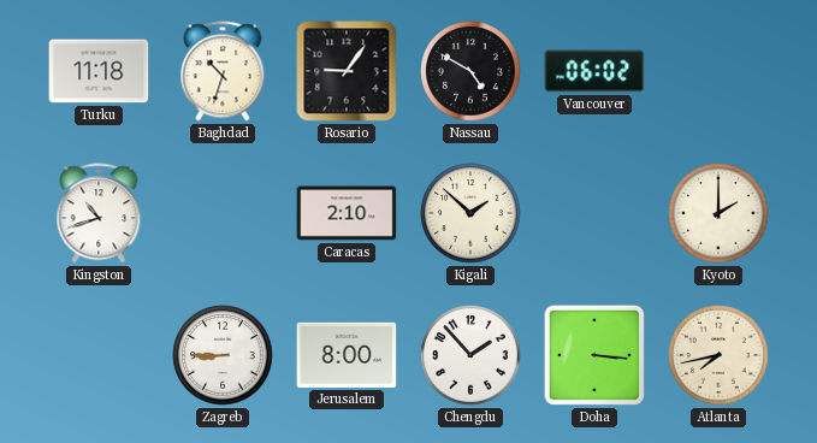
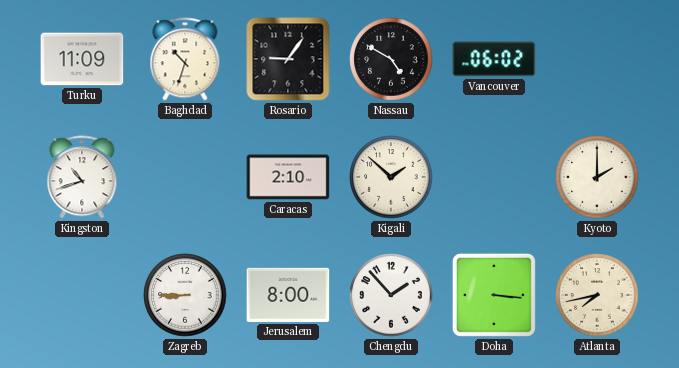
Turku: 11:18 -> 11:09 (82, 59)
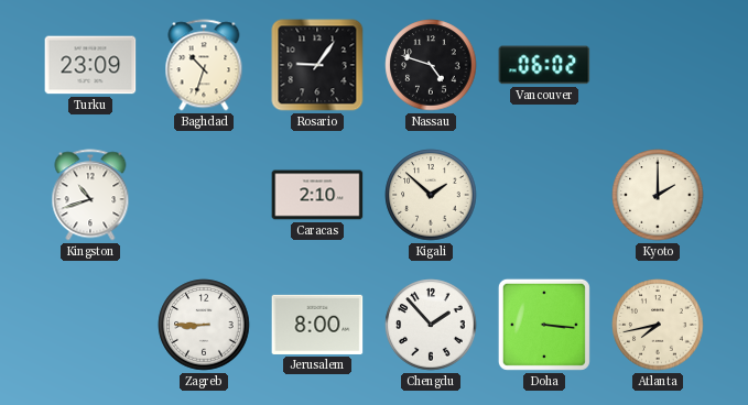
Turku: 11:09 -> 23:09 (90, 65)
Nassau: 4:50 -> 4:48 (431, 65)
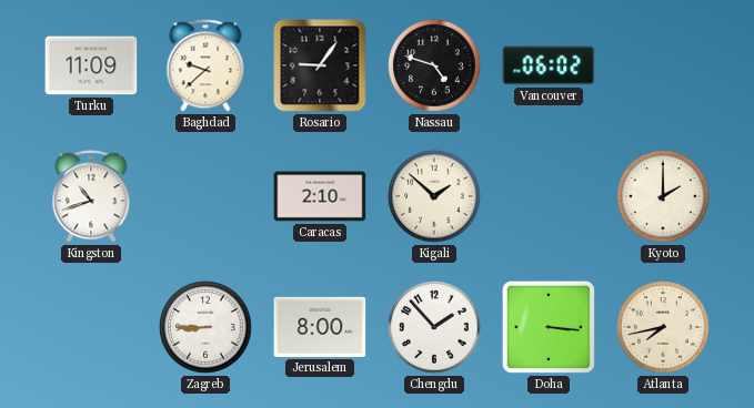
Turku: 23:09 -> 11:09 (91, 65)
Baghdad: 10:33 -> 9:38 (205, 65)
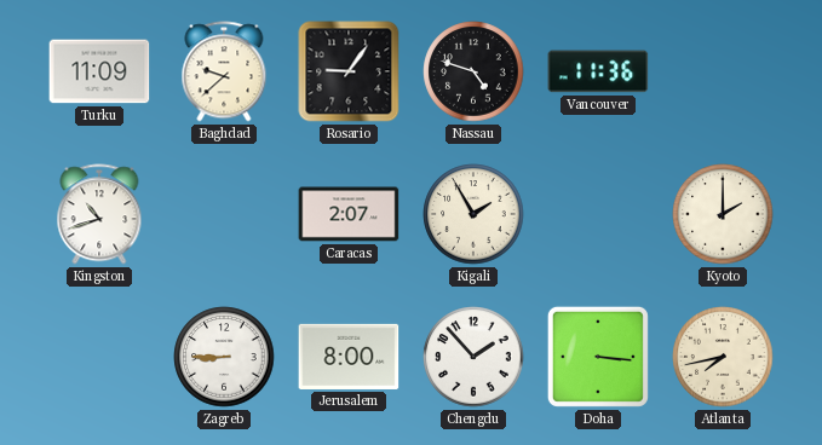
Vancouver: 06:02 -> 11:36 (598, 71)
Caracas: 2:10 -> 2:07 (349, 214)
Kigali: 1:52 -> 1:55 (473, 214)
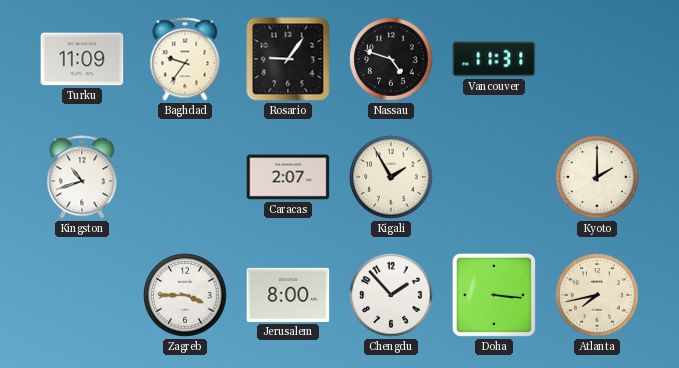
Baghdad: 9:38 -> 9:36 (185, 59)
Vancouver: 11:36 -> 11:31 (494, 59)
Zagreb: 8:45 -> 3:45 (185, 295)
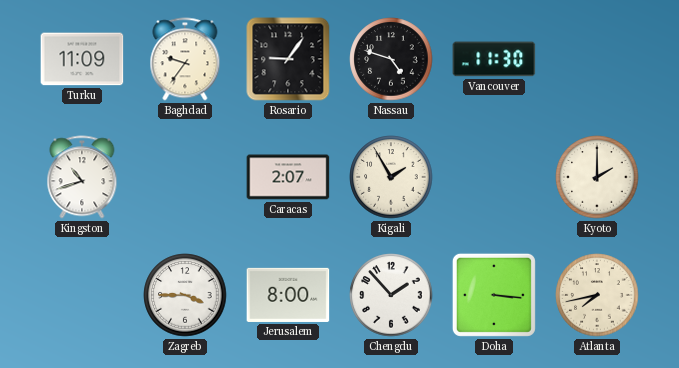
Vancouver: 11:31 -> 11:30 (494, 59)
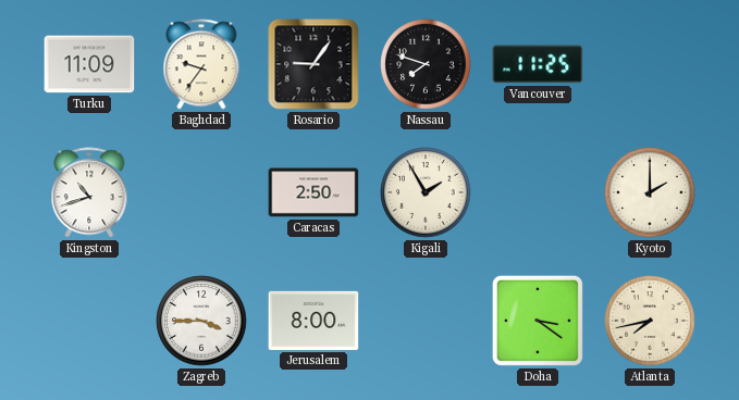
Nassau: 4:48 -> 7:48 (426, 64)
Vancouver: 11:30 -> 11:25 (538, 64)
Caracas: 2:07 -> 2:50 (313, 192)
Chengdu: 1:53 -> none (391, 295)
Doha: 3:16 -> 3:21 (538, 321)
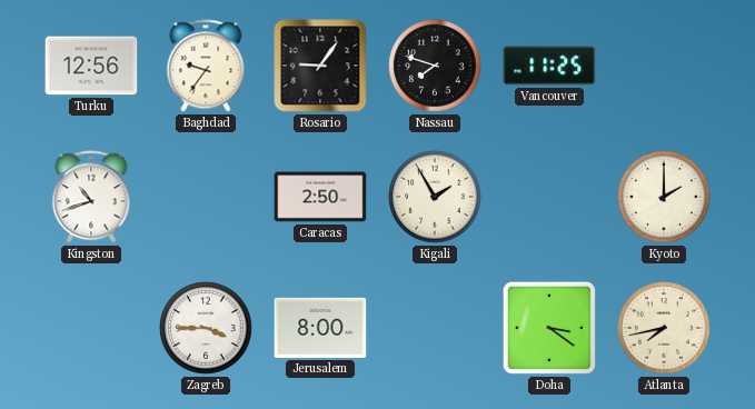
Turku: 11:09 -> 12:56 (91, 66)
